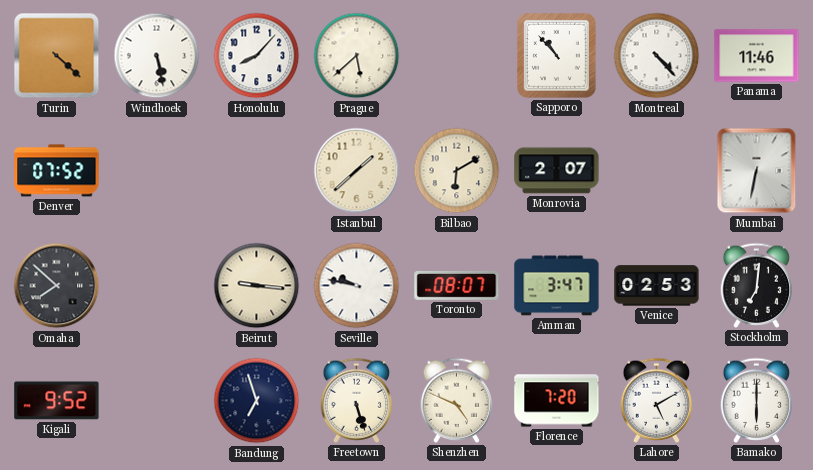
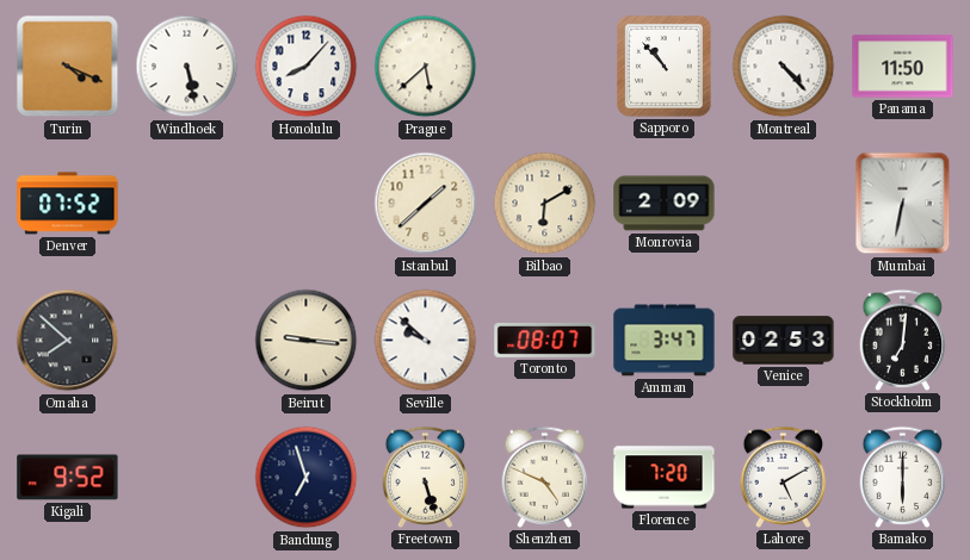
Turin: 4:22 -> 4:19 (68, 67)
Panama: 11:46 -> 11:50 (903, 67)
Monrovia: 2:07 -> 2:09 (665, 204)
Seville: 9:47 -> 9:52 (426, 341)
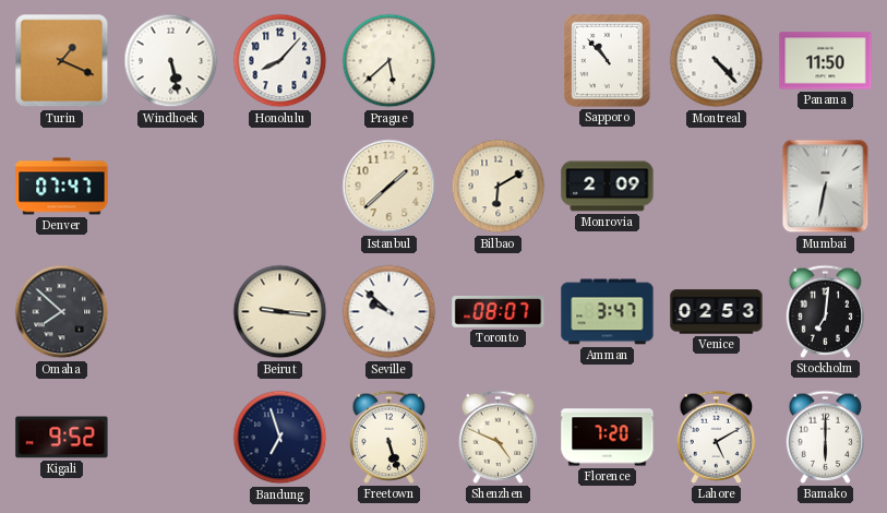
Turin: 4:19 -> 1:19 (62, 61)
Denver: 07:52 -> 07:47 (62, 187)
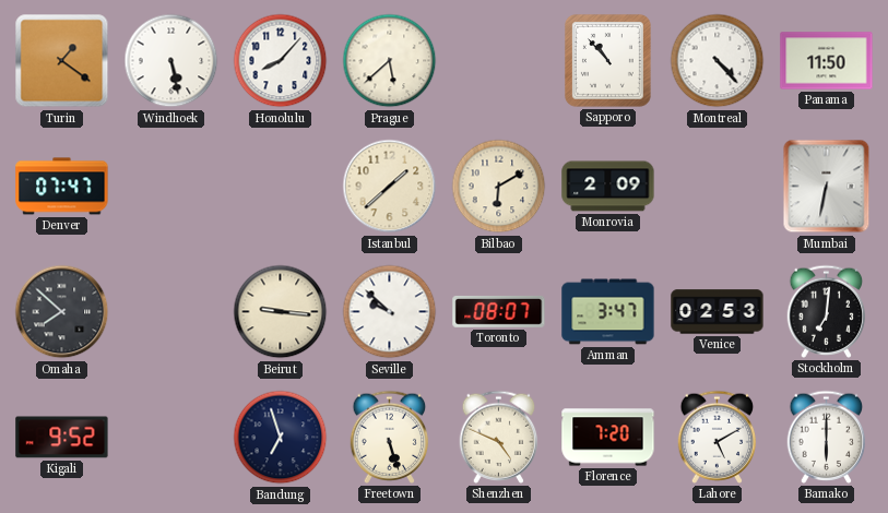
Turin: 1:19 -> 1:21 (62, 61)
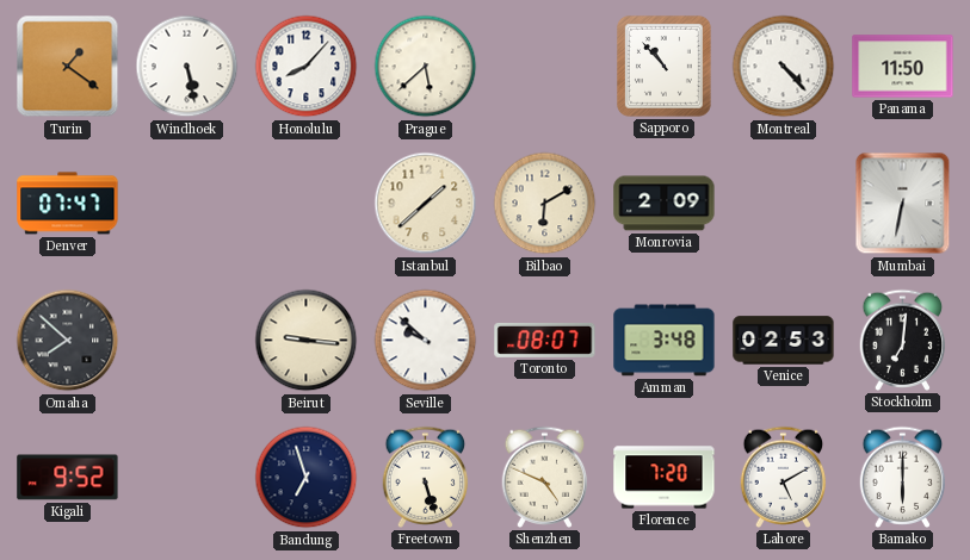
Amman: 3:47 -> 3:48 (665, 341)
